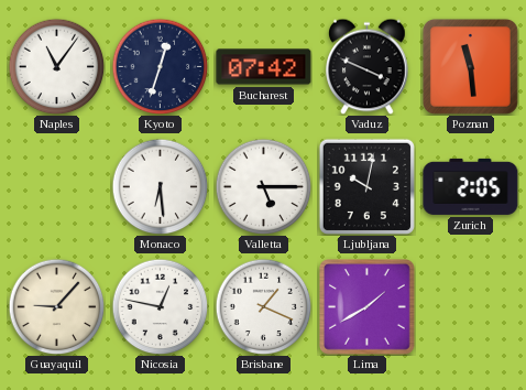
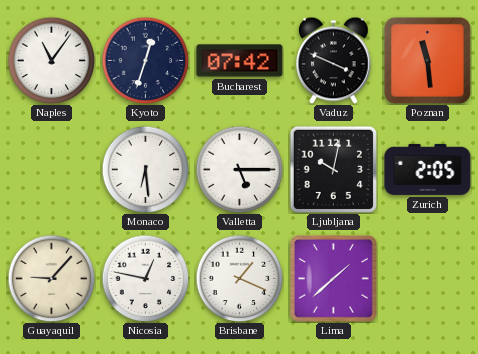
Lima: 1:40 -> 1:38 (334, 279)
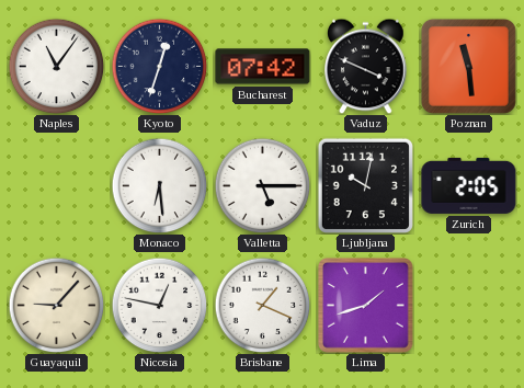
Lima: 1:38 -> 1:42 (366, 306)
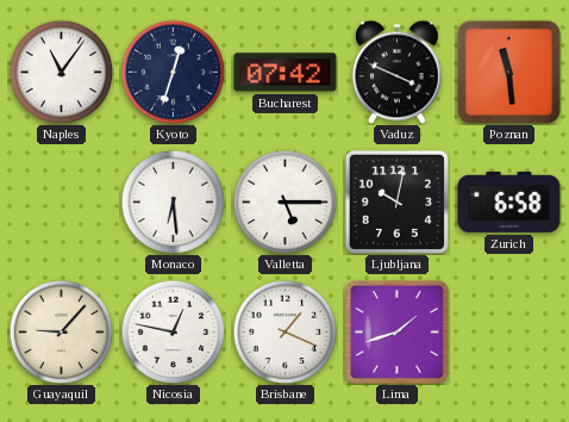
Zurich: 2:05 -> 6:58 (509, 201)
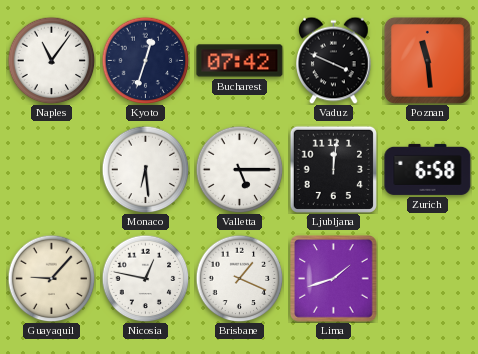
Ljubljana: 10:02 -> 12:01 (333, 169)
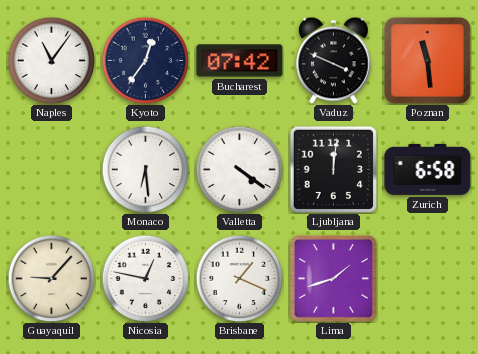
Kyoto: 12:33 -> 12:36 (145, 60)
Valletta: 5:15 -> 4:21 (239, 169)
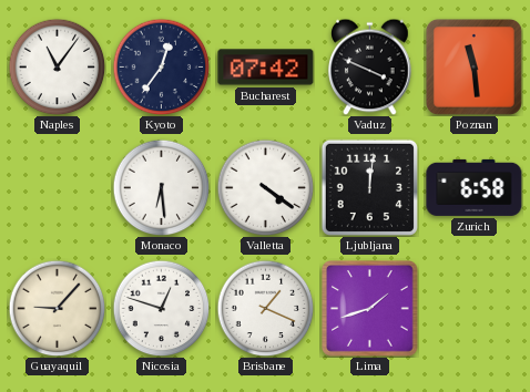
Nicosia: 12:47 -> 12:48 (161, 308)
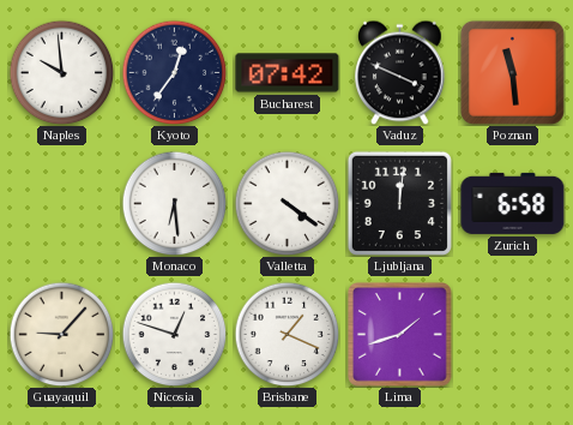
Naples: 11:06 -> 9:59 (61, 72)
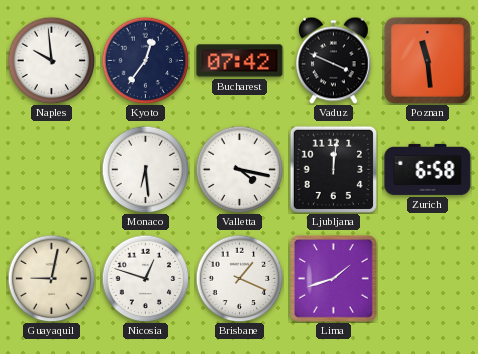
Valletta: 4:21 -> 4:17 (239, 169)
Guayaquil: 9:07 -> 9:02 (51, 278)
